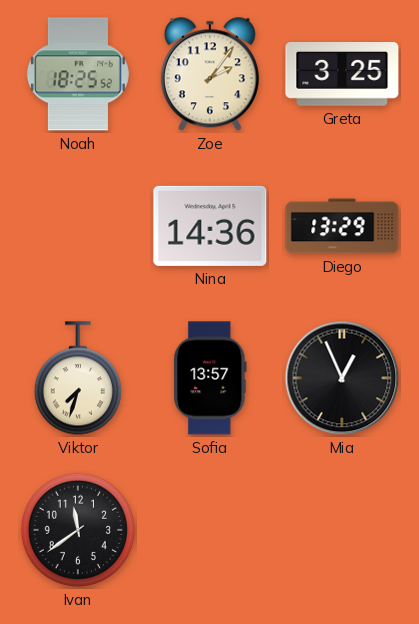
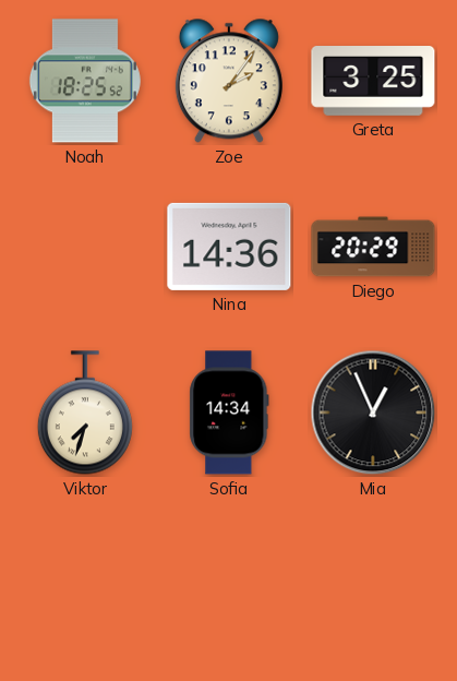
Diego: 13:29 -> 20:29 (373, 247)
Sofia: 13:57 -> 14:34 (229, 413)
Ivan: 11:39 -> none (78, 530)
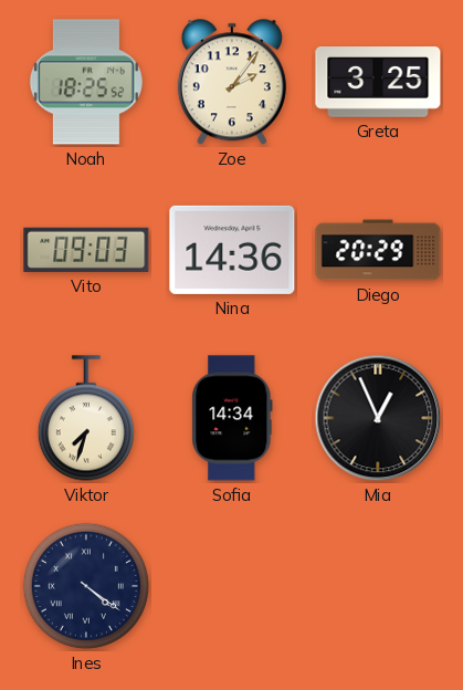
Vito: none -> 09:03 (86, 250)
Ines: none -> 4:21 (86, 586)
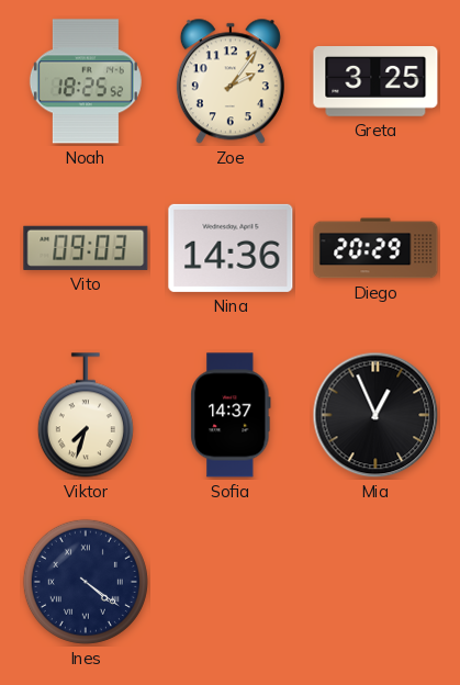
Sofia: 14:34 -> 14:37 (231, 415)
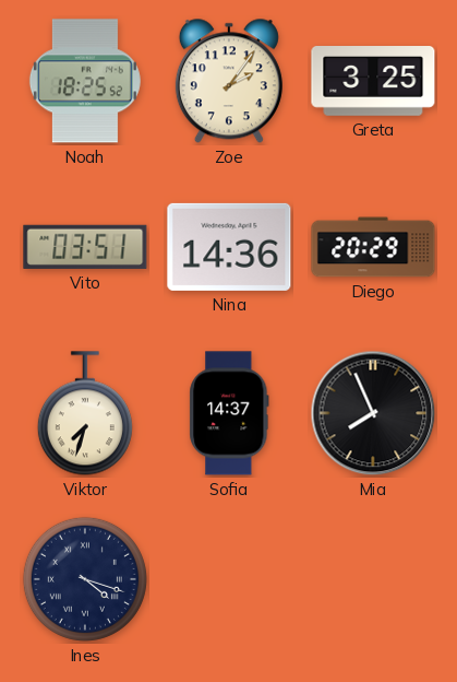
Vito: 09:03 -> 03:51 (85, 247)
Mia: 12:56 -> 7:56 (373, 413)
Ines: 4:21 -> 4:18 (85, 579)
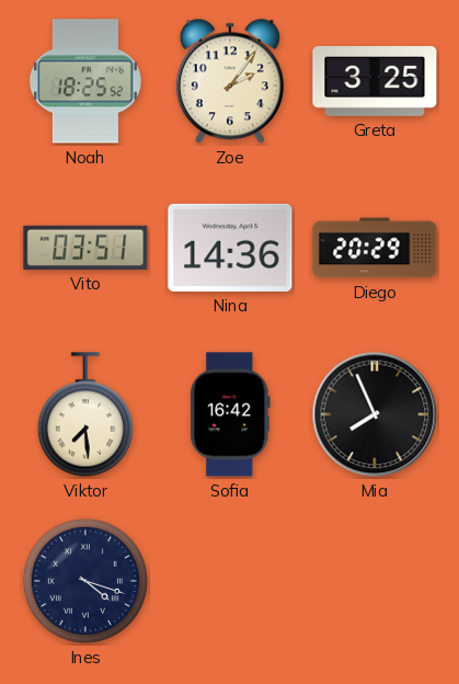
Viktor: 7:33 -> 7:29 (85, 414)
Sofia: 14:37 -> 16:42 (230, 414)
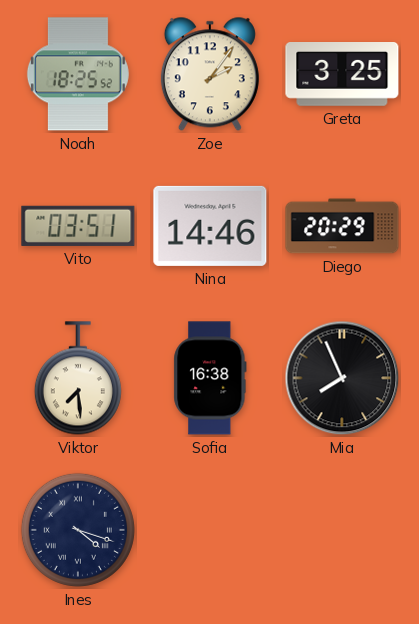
Nina: 14:36 -> 14:46 (210, 226)
Sofia: 16:42 -> 16:38 (210, 378)
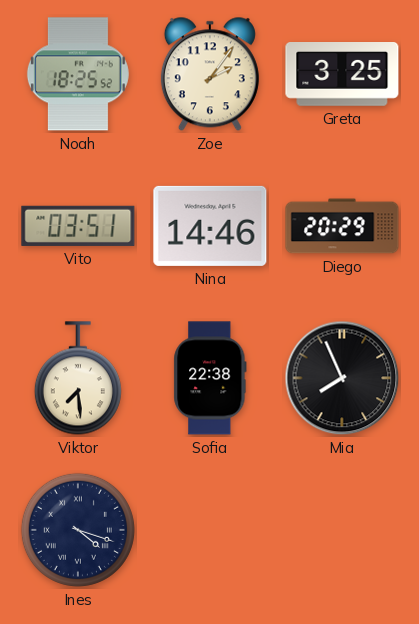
Sofia: 16:38 -> 22:38 (210, 378)
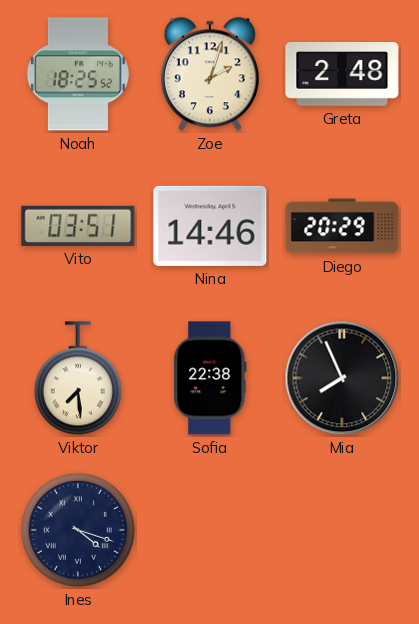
Zoe: 2:06 -> 2:03 (210, 74)
Greta: 3:25 -> 2:48 (342, 75)
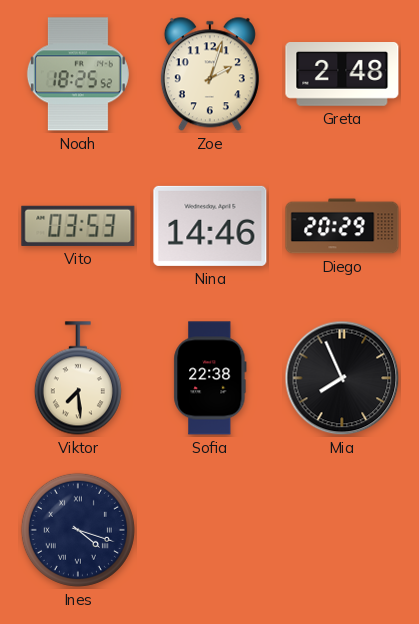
Vito: 03:51 -> 03:53 (78, 226)
